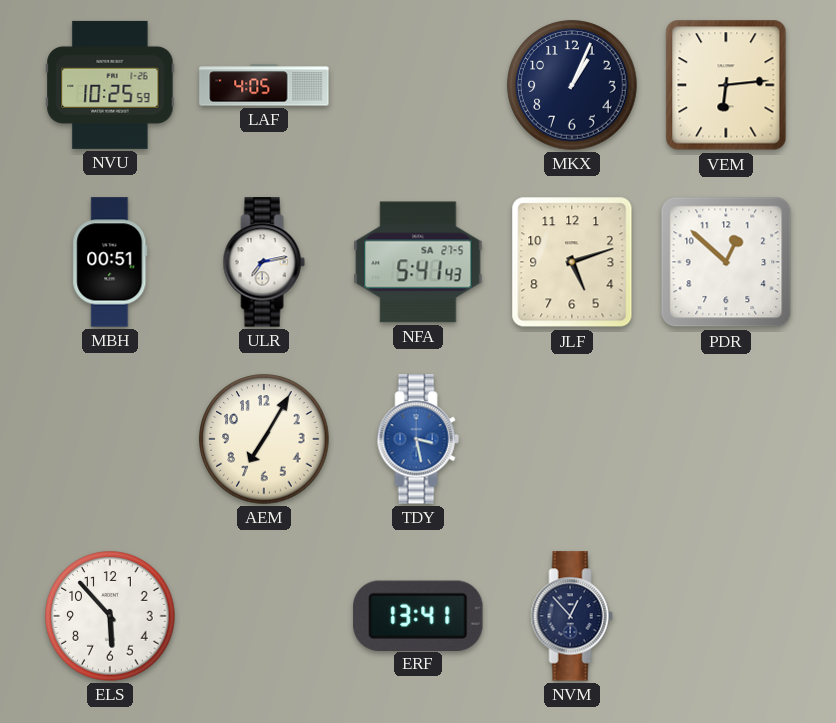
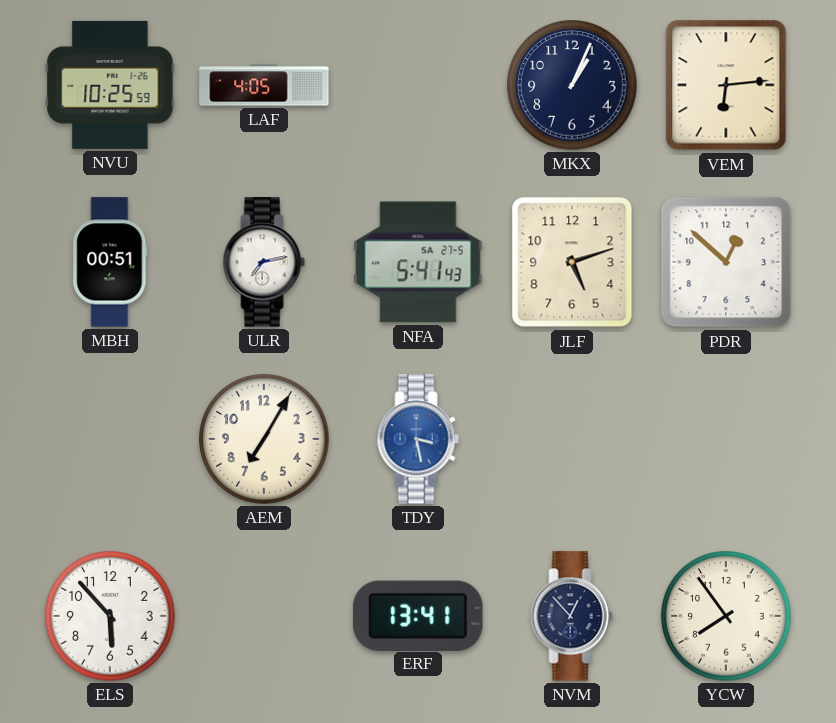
YCW: none -> 7:54 (726, 616)
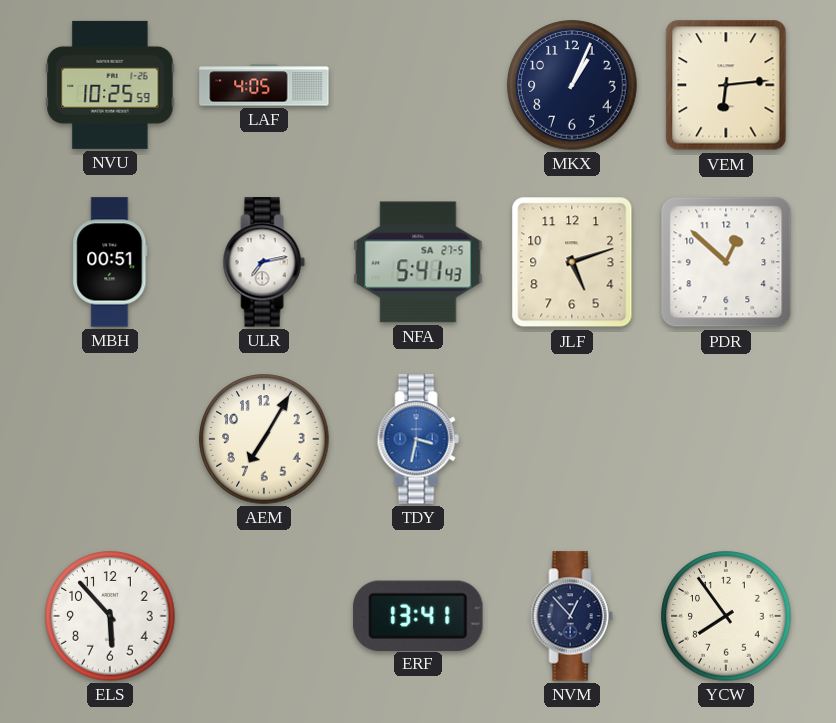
TDY: 3:28 -> 3:32 (418, 439)
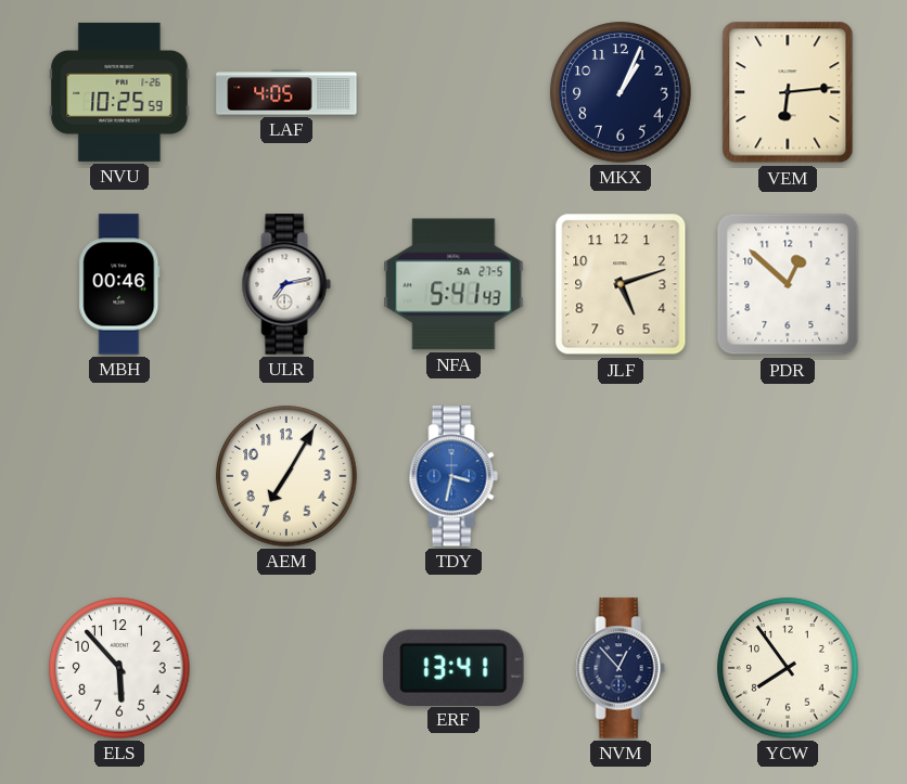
MBH: 00:51 -> 00:46 (119, 284)
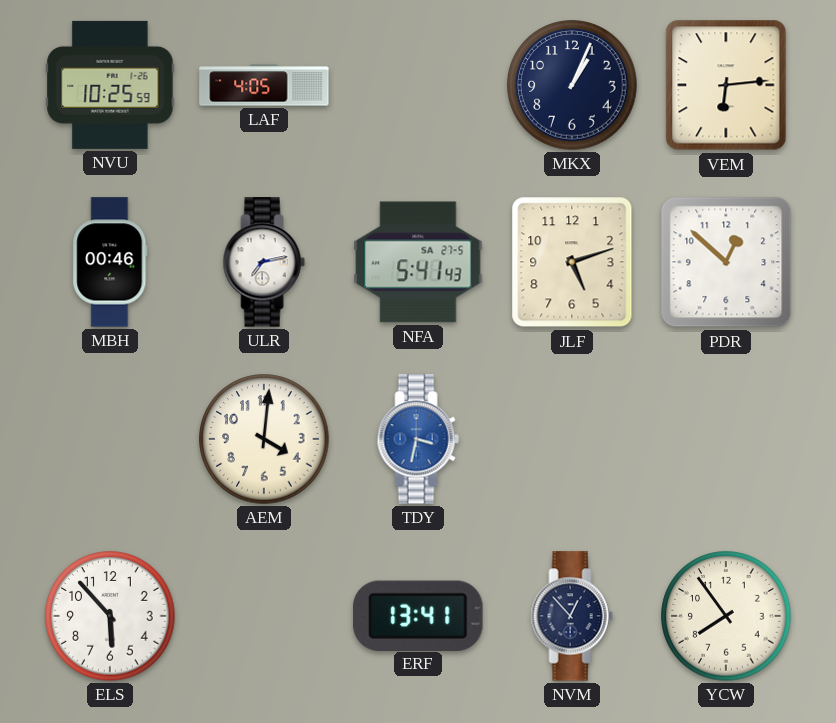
AEM: 7:05 -> 4:01 (264, 439)
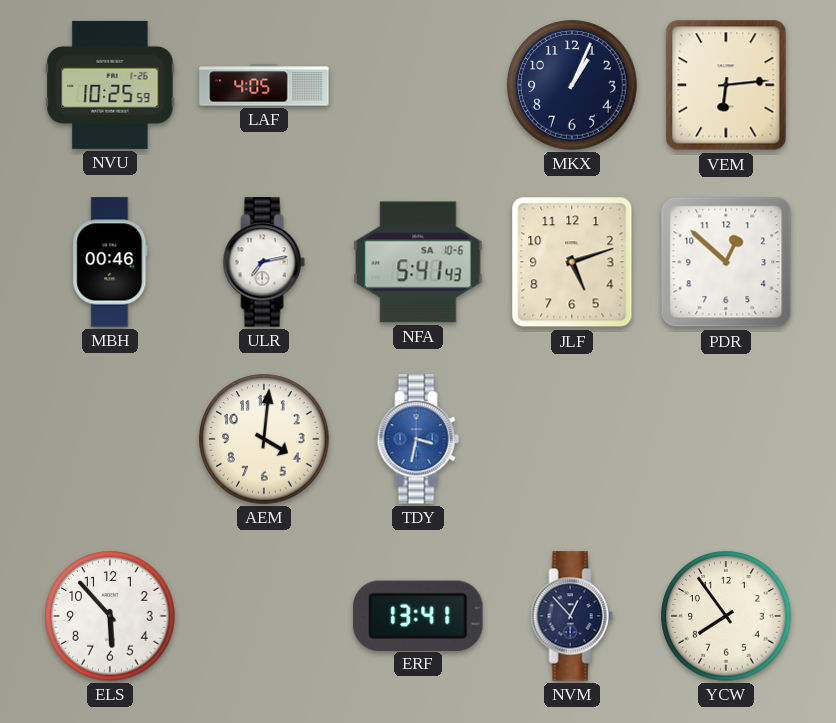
NFA date: SA 27-5 -> SA 10-6 (418, 262)
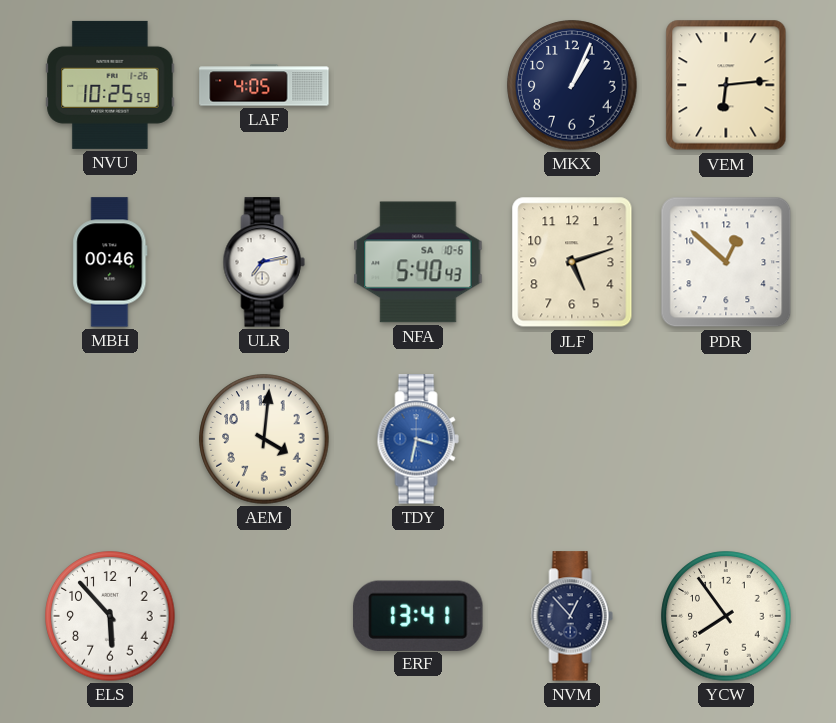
NFA: 5:41 -> 5:40 (418, 262)
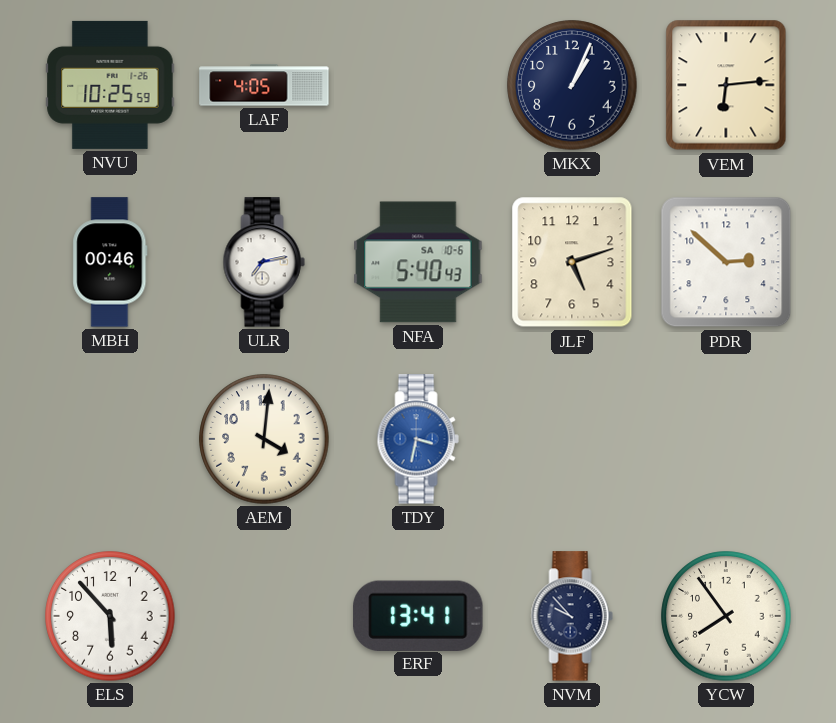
PDR: 12:52 -> 2:52 (726, 262)
NVM: 12:53 -> 9:53 (572, 616)
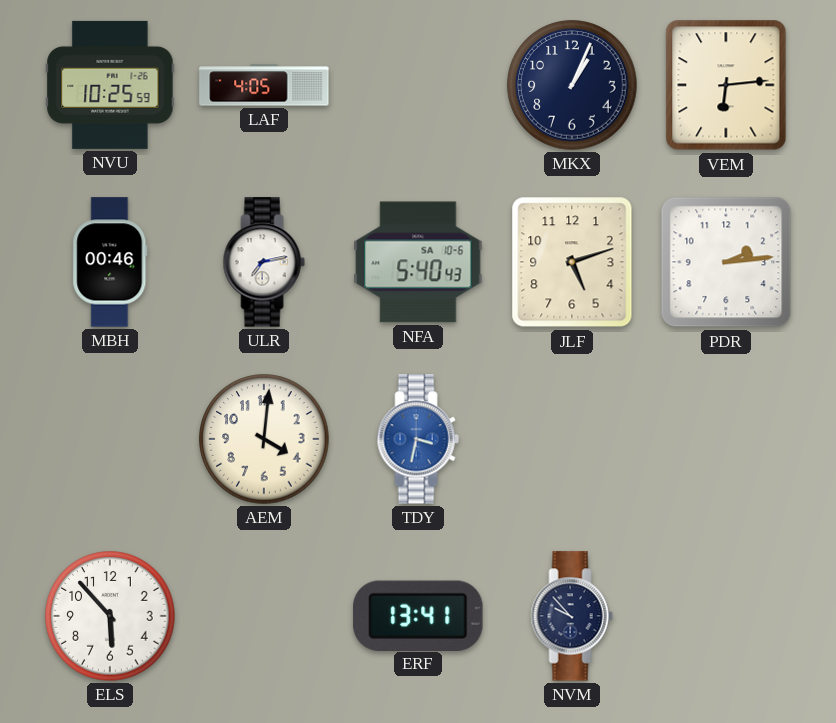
PDR: 2:52 -> 2:14 (726, 262)
YCW: 7:54 -> none (726, 616)
